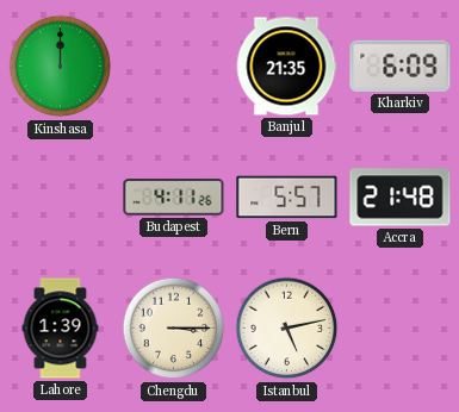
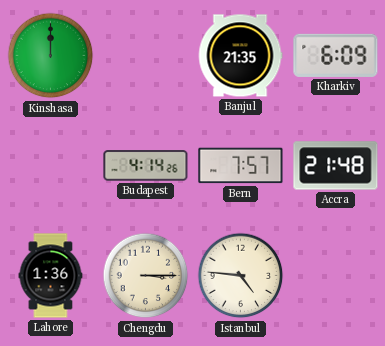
Budapest: 4:11 -> 4:14 (146, 166)
Bern: 5:57 -> 7:57 (241, 166)
Lahore: 1:39 -> 1:36 (51, 276)
Istanbul: 5:13 -> 4:46 (241, 276)
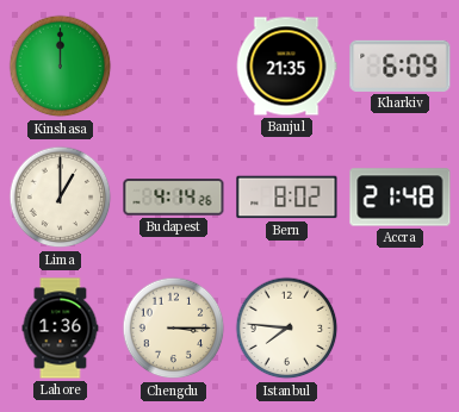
Lima: none -> 1:00 (61, 198)
Bern: 7:57 -> 8:02 (287, 198)
Istanbul: 4:46 -> 7:46 (287, 329)
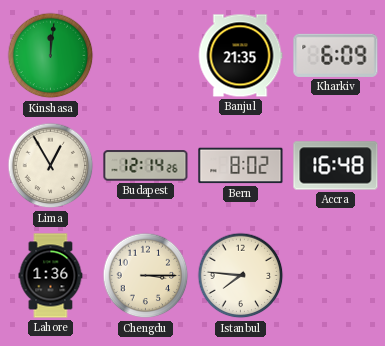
Kinshasa: 12:00 -> 12:01 (51, 56)
Lima: 1:00 -> 12:55 (51, 166)
Budapest: 4:14 -> 12:14 (146, 166)
Accra: 21:48 -> 16:48 (336, 166)
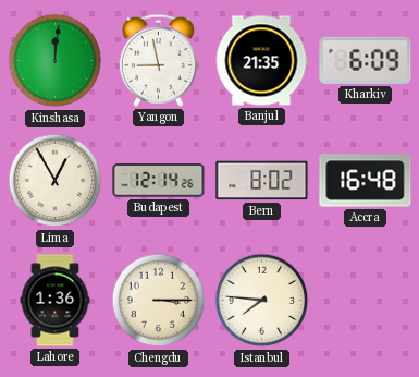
Yangon: none -> 8:58 (158, 60)
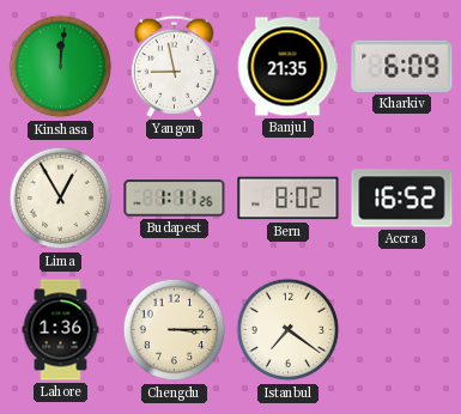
Budapest: 12:14 -> 1:11 (175, 199)
Accra: 16:48 -> 16:52 (402, 199)
Istanbul: 7:46 -> 7:21 (289, 330)
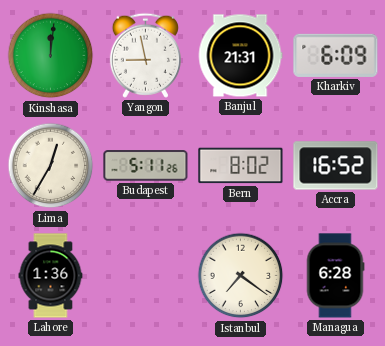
Banjul: 21:35 -> 21:31 (240, 56)
Lima: 12:55 -> 12:35 (51, 166)
Budapest: 1:11 -> 5:11 (146, 166)
Chengdu: 3:15 -> none (175, 330)
Managua: none -> 6:28 (335, 276)
